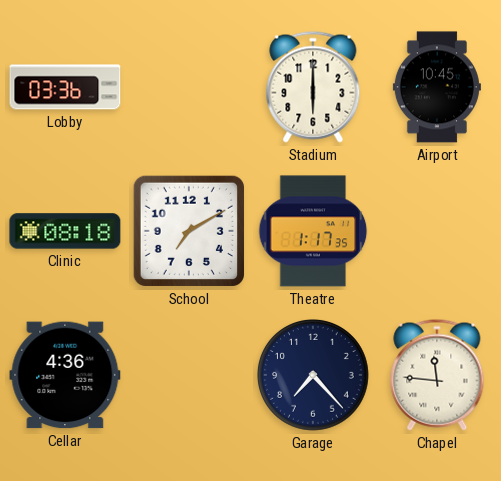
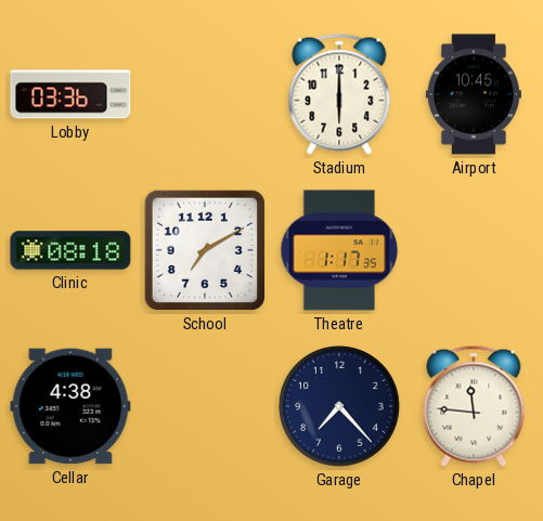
Cellar: 4:36 -> 4:38 (70, 406)
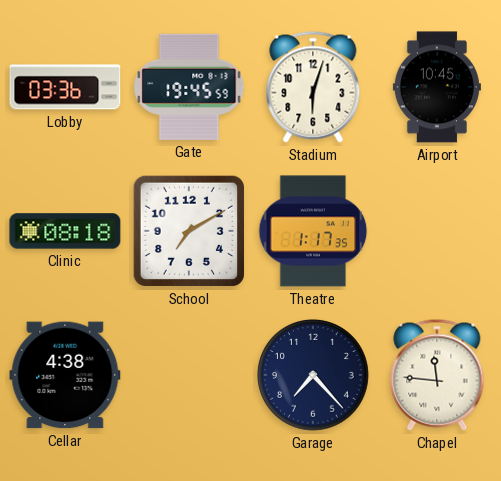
Gate: none -> 19:45 (189, 87)
Stadium: 6:00 -> 6:03 (313, 87)
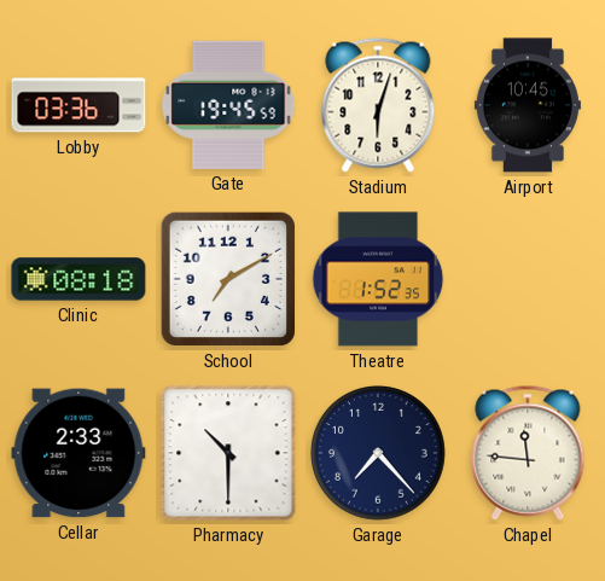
Theatre: 1:17 -> 1:52 (378, 279)
Cellar: 4:38 -> 2:33 (78, 453)
Pharmacy: none -> 10:30 (228, 453)
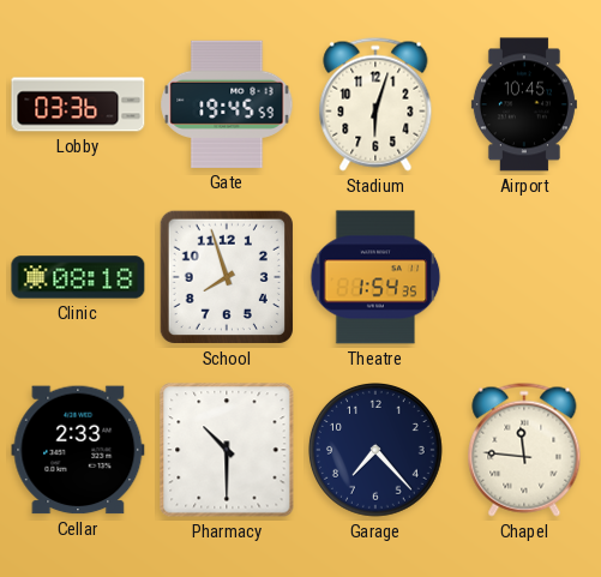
School: 7:10 -> 7:57 (227, 277)
Theatre: 1:52 -> 1:54 (375, 277)
